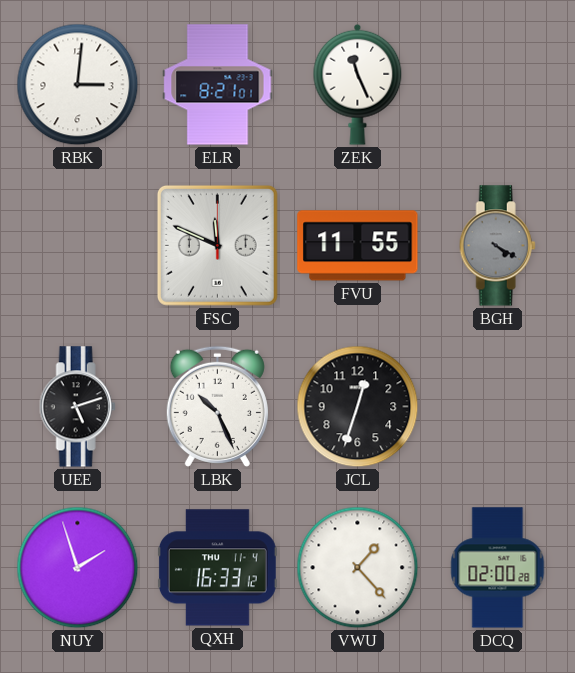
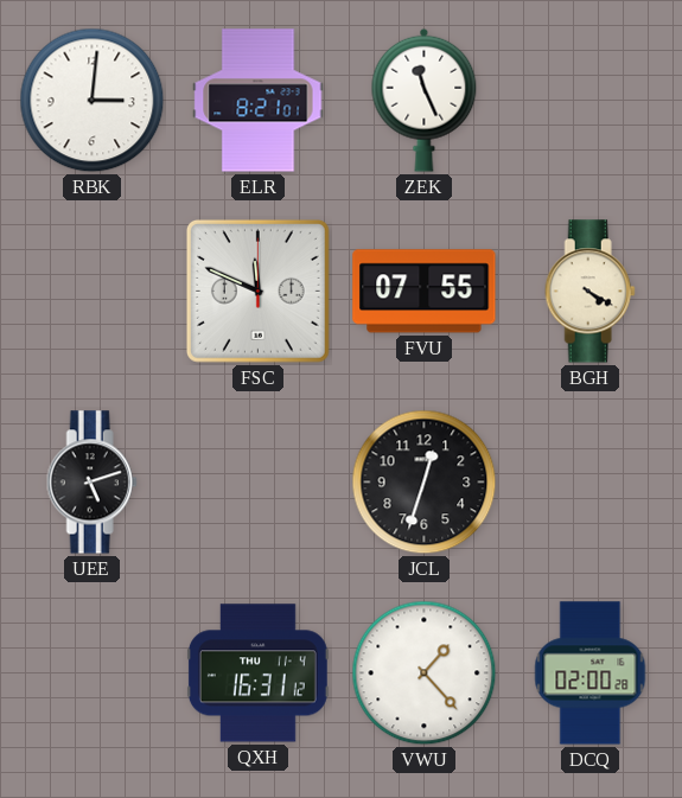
FVU: 11:55 -> 07:55 (425, 292)
BGH dial: grey -> cream (589, 292)
LBK: 10:26 -> none (217, 406)
NUY: 1:57 -> none (78, 568)
QXH: 16:33 -> 16:31 (257, 673)
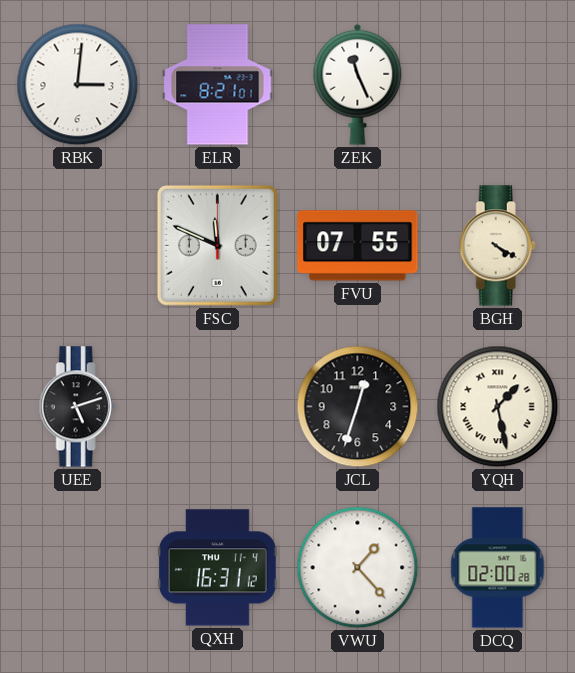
YQH: none -> 1:28 (498, 407)
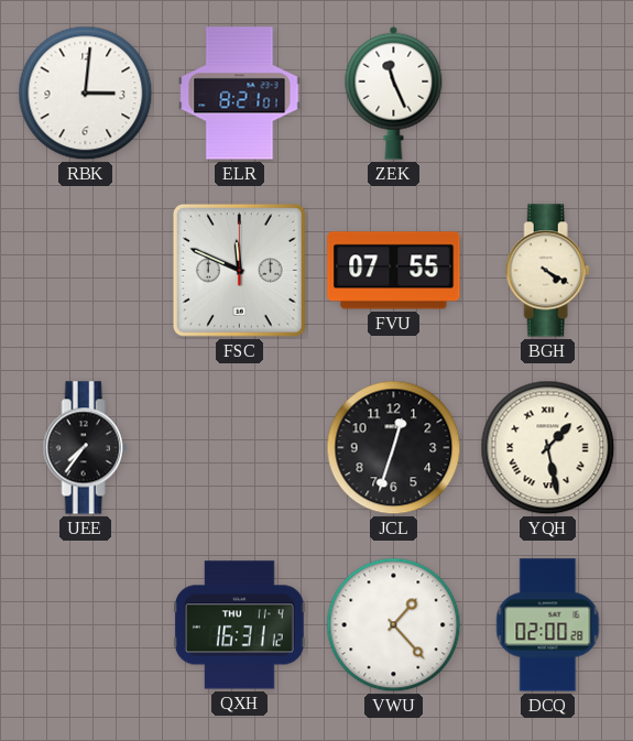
UEE: 5:12 -> 7:36 (85, 448)
